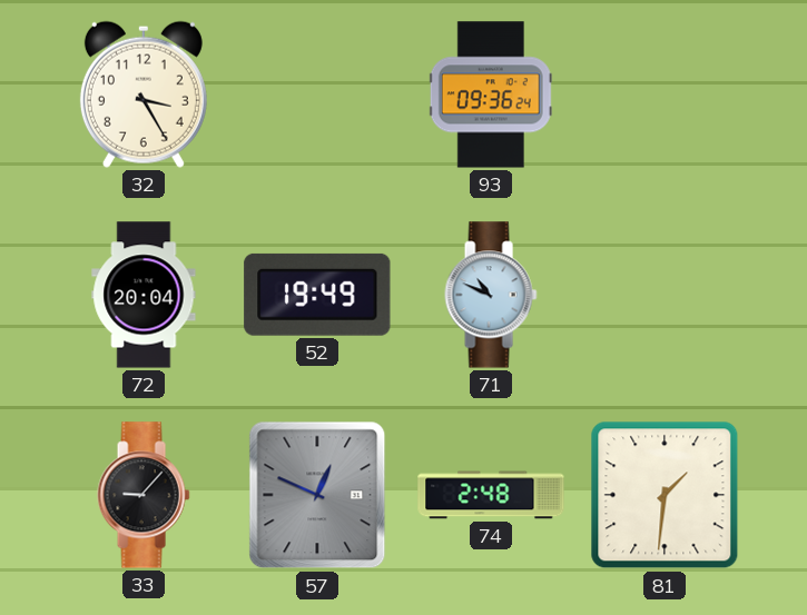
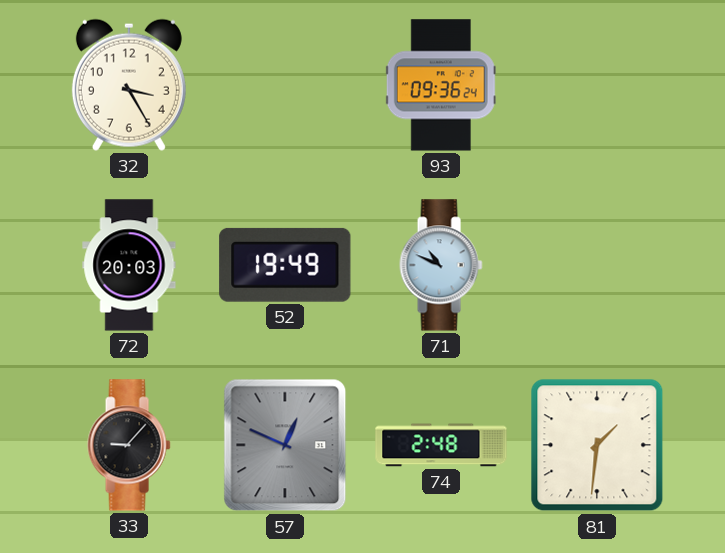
72: 20:04 -> 20:03 (129, 265)
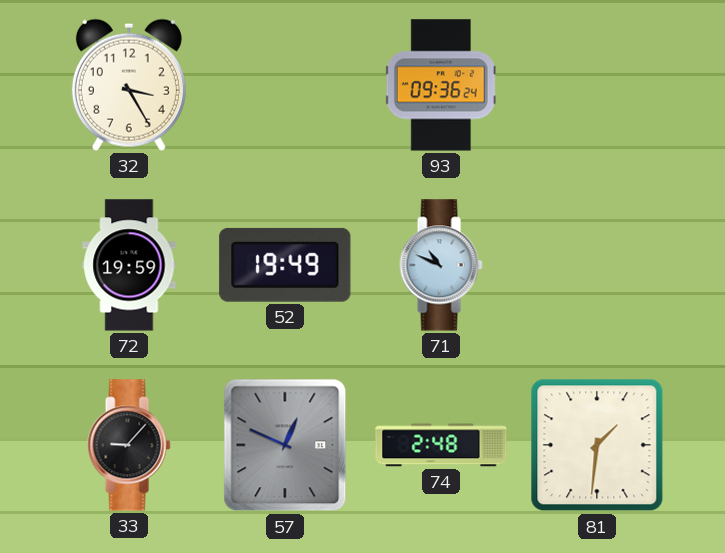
72: 20:03 -> 19:59 (129, 265)
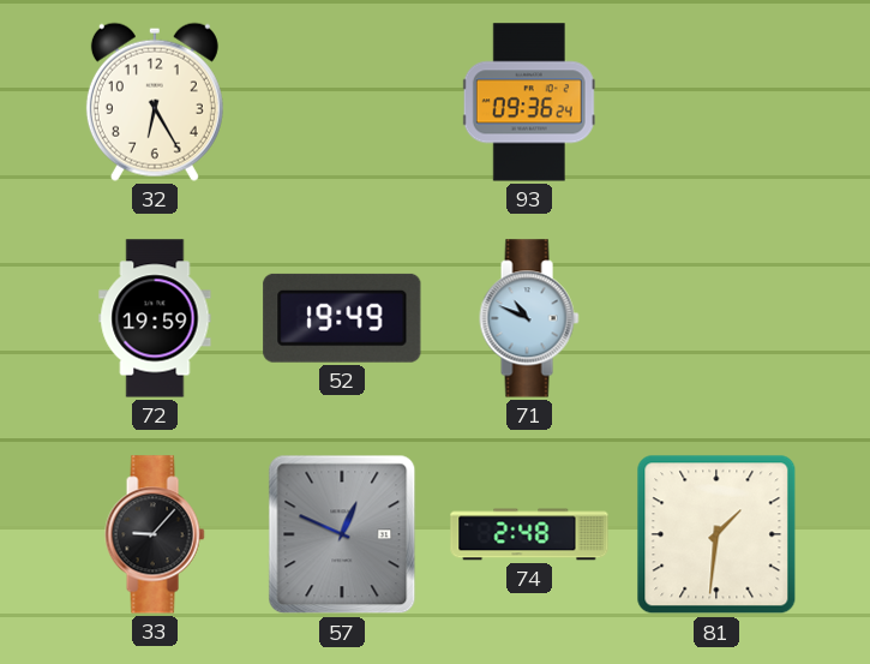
32: 3:25 -> 6:25 (155, 102)
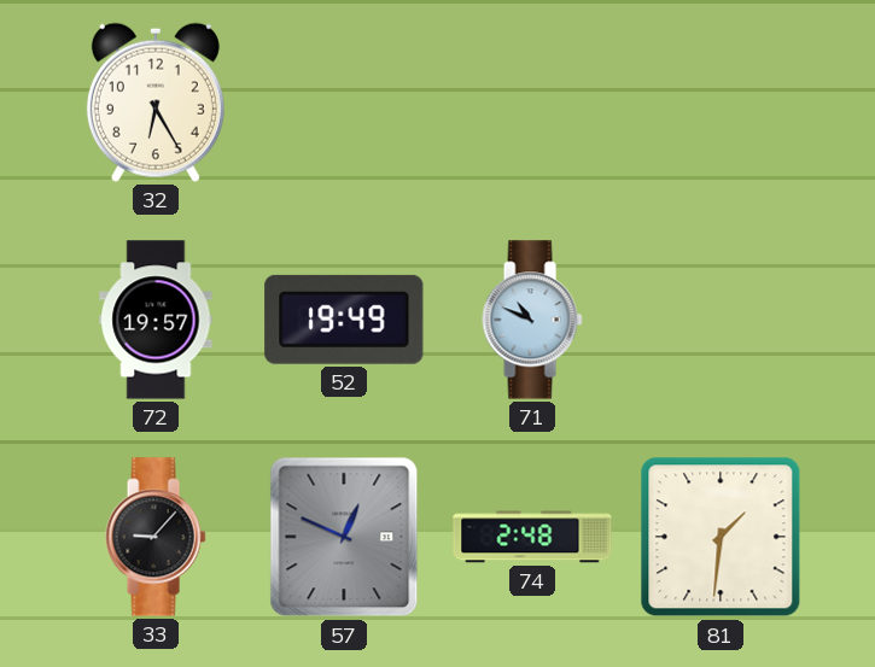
93: 09:36 -> none (529, 102)
72: 19:59 -> 19:57 (156, 320)
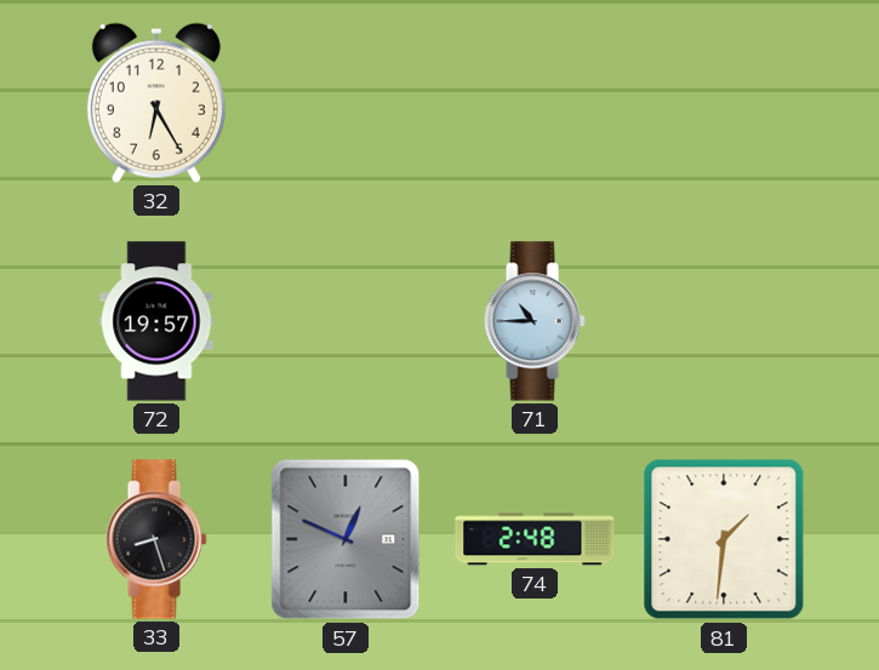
52: 19:49 -> none (344, 320)
71: 10:49 -> 10:45 (535, 321)
33: 9:07 -> 8:27 (156, 539)
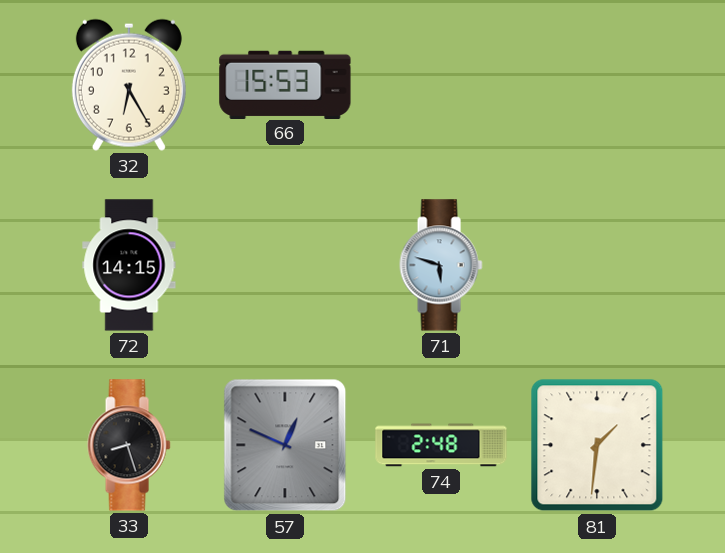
66: none -> 15:53 (285, 84)
72: 19:57 -> 14:15 (129, 265)
71: 10:45 -> 5:48 (441, 265)
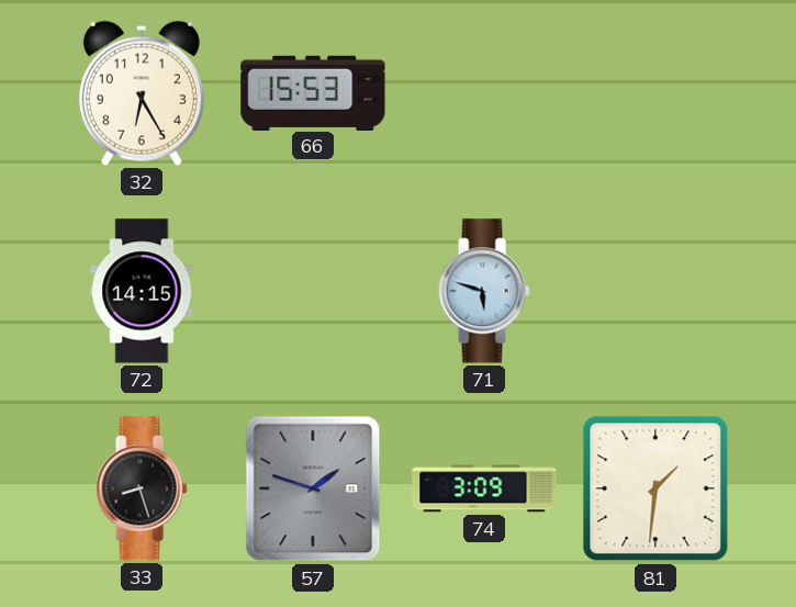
57: 12:49 -> 1:48 (313, 488)
74: 2:48 -> 3:09 (484, 488)
